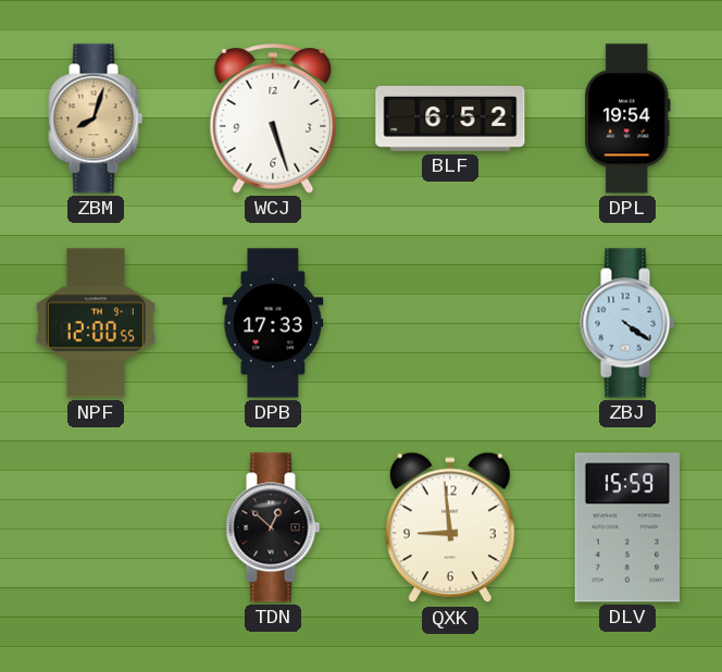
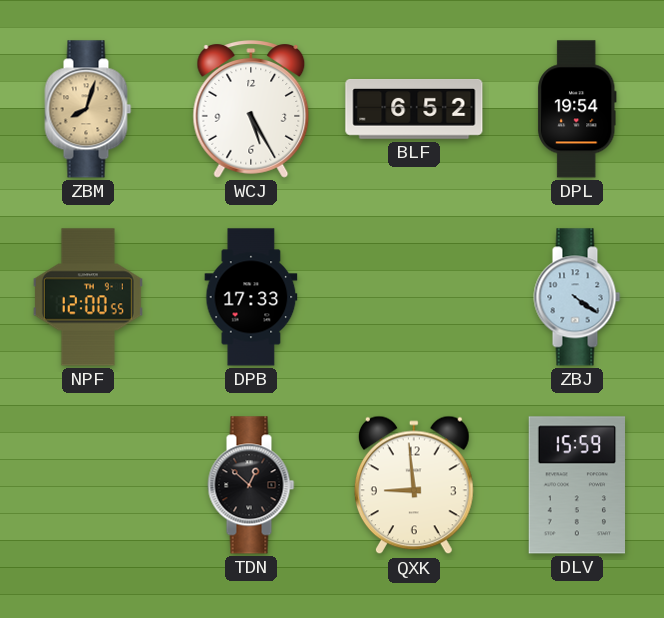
WCJ: 5:27 -> 5:25 (251, 109)
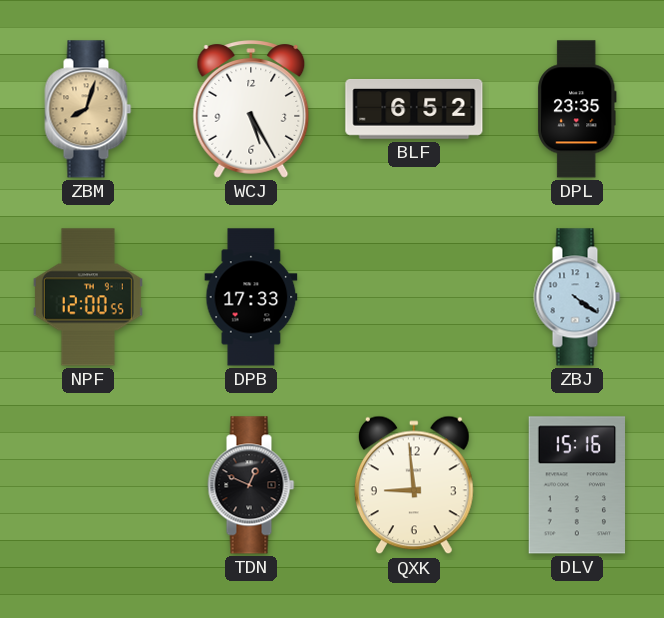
DPL: 19:54 -> 23:35 (577, 109)
TDN: 12:52 -> 12:49 (251, 485)
DLV: 15:59 -> 15:16 (577, 485)
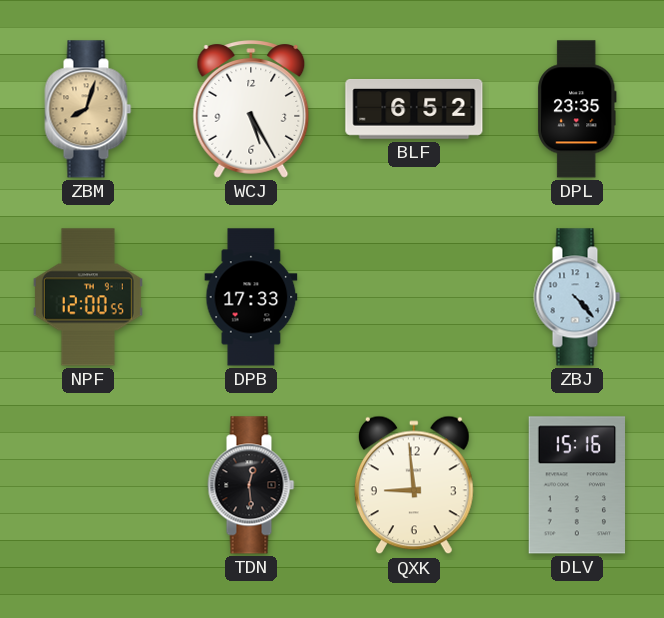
ZBJ: 4:21 -> 4:23 (577, 297)
TDN: 12:49 -> 12:29 (251, 485)
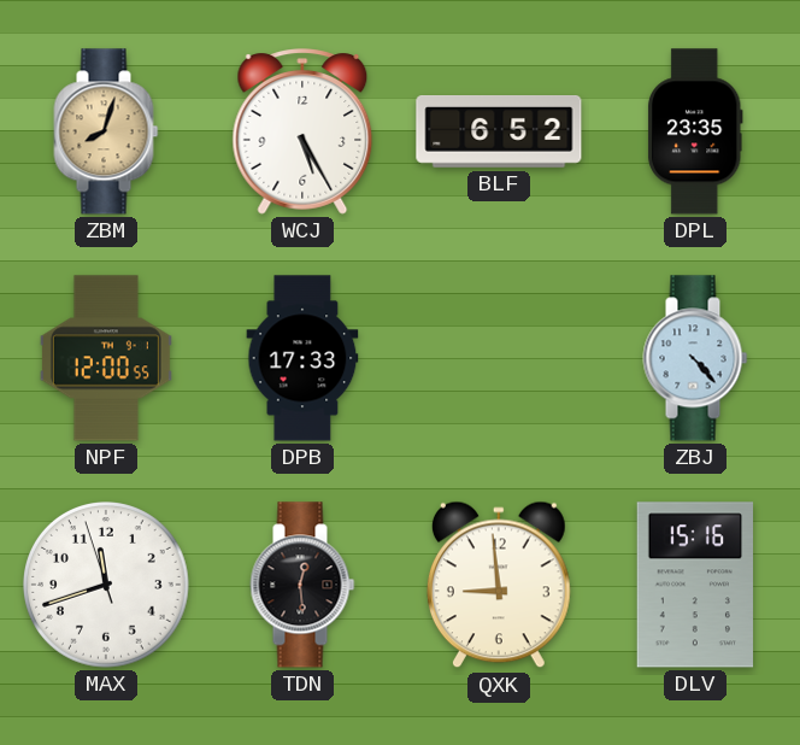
MAX: none -> 11:41 (107, 586)
